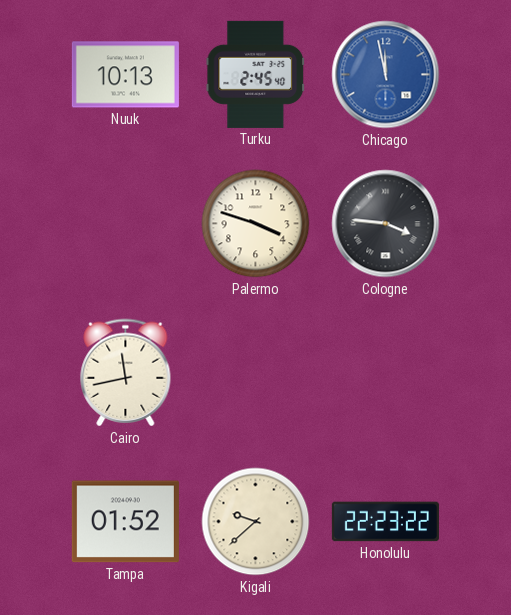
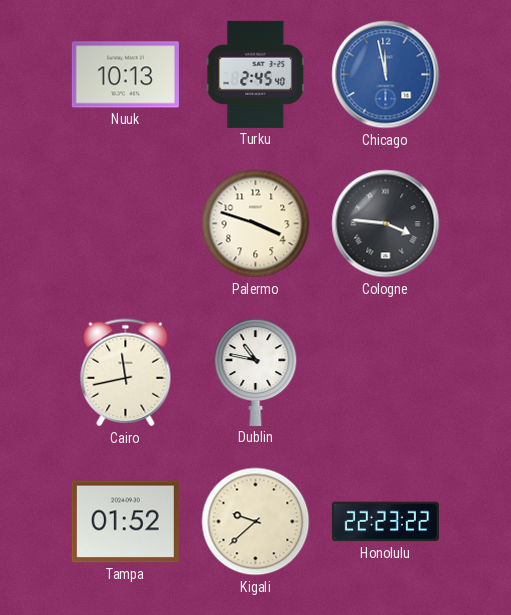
Dublin: none -> 10:47 (256, 372)
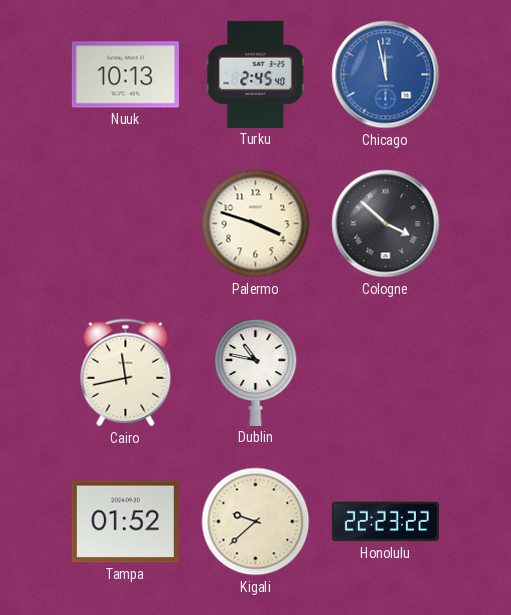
Cologne: 3:46 -> 3:52 (386, 224)
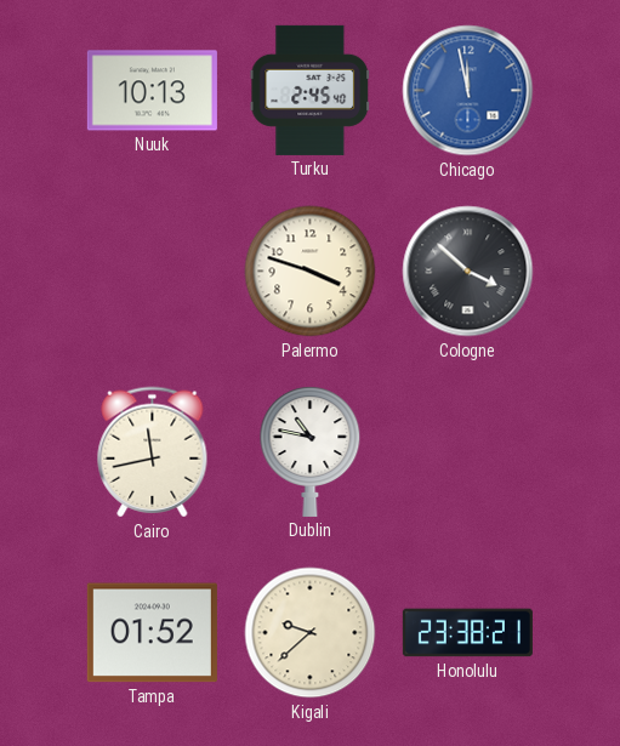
Honolulu: 22:23 -> 23:38 (467, 633)
